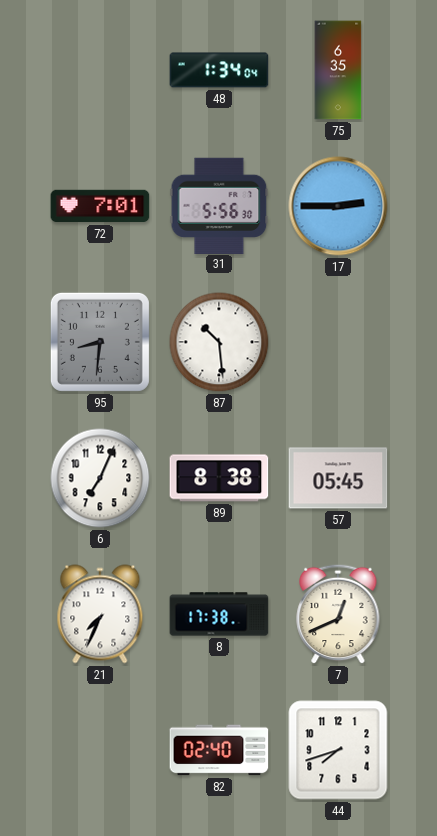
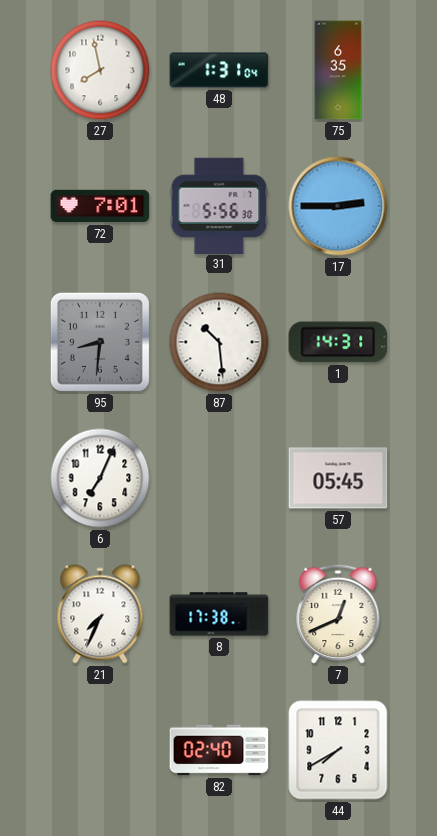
27: none -> 7:58 (100, 70)
48: 1:34 -> 1:31 (219, 70)
1: none -> 14:31 (338, 342)
89: 8:38 -> none (219, 478)
44: 7:42 -> 7:40 (338, 750)
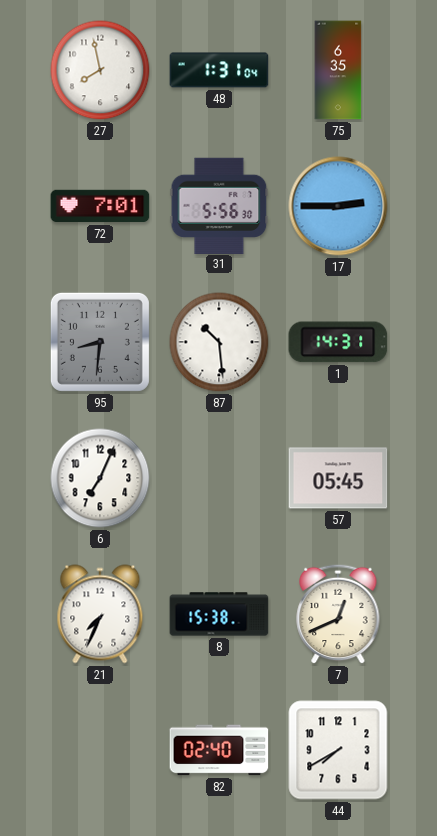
8: 17:38 -> 15:38 (219, 614)
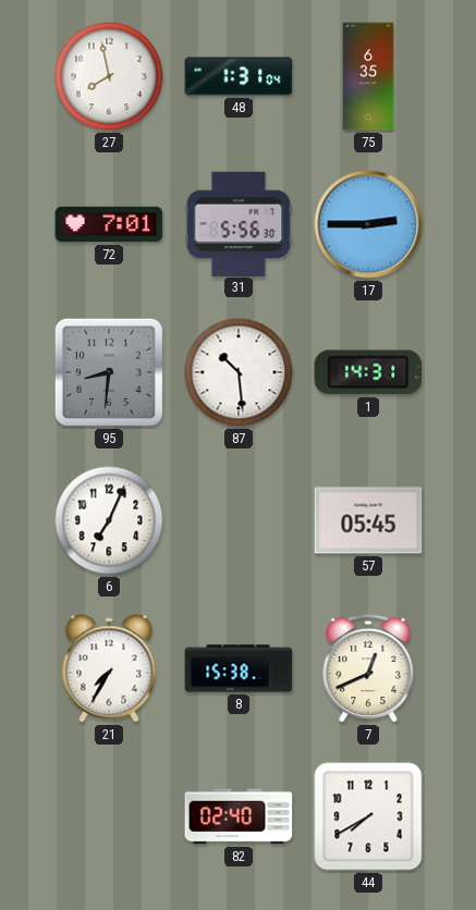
21: 7:34 -> 7:35 (109, 668)
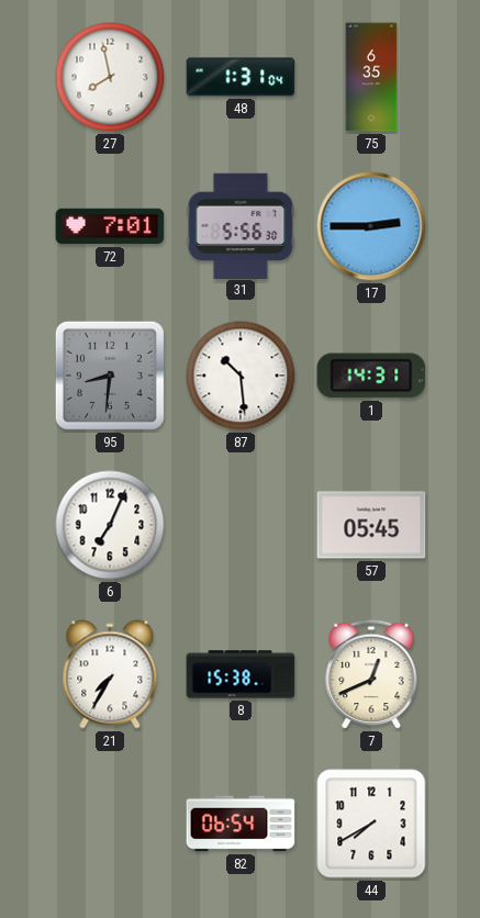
82: 02:40 -> 06:54 (241, 824)
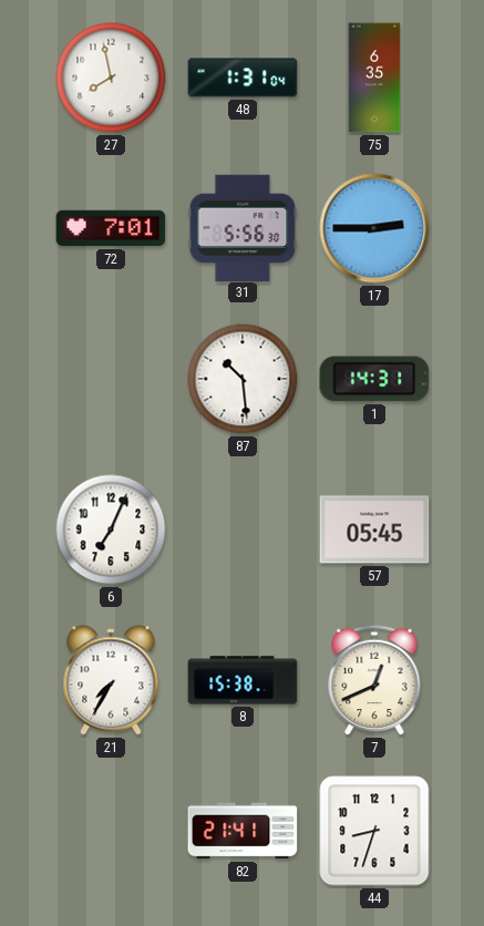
95: 8:31 -> none (110, 376)
82: 06:54 -> 21:41 (243, 831)
44: 7:40 -> 8:33 (374, 831)
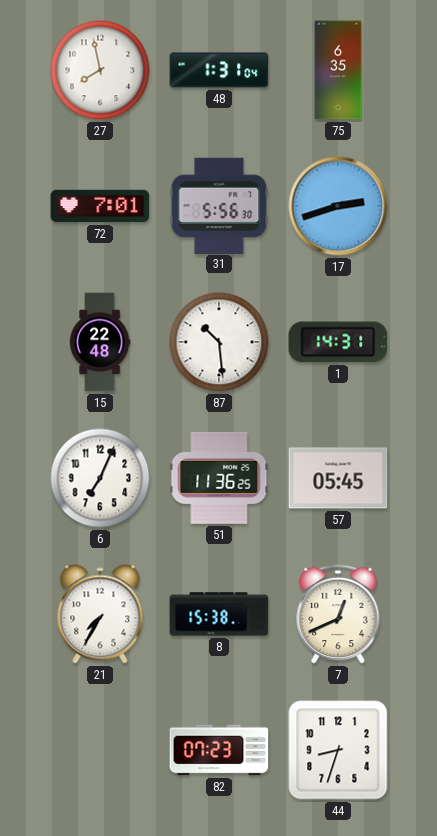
17: 2:45 -> 2:42 (338, 206)
15: none -> 22:48 (100, 342)
51: none -> 11:36 (219, 478)
82: 21:41 -> 07:23 (219, 750)
